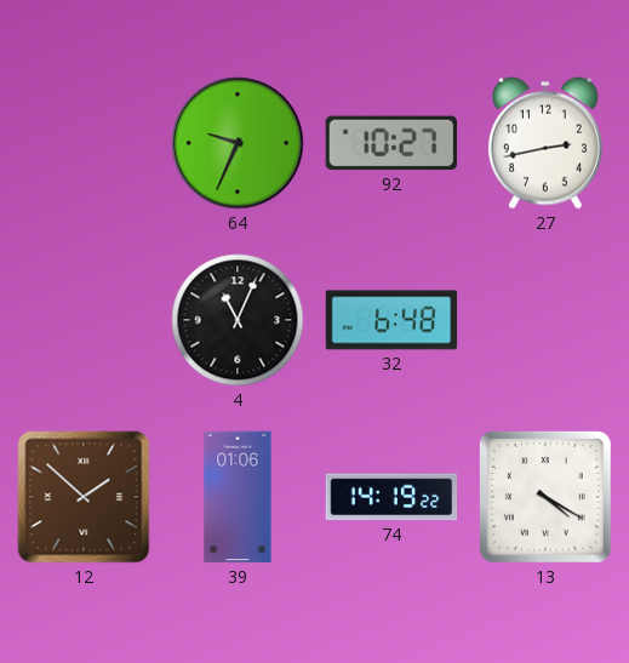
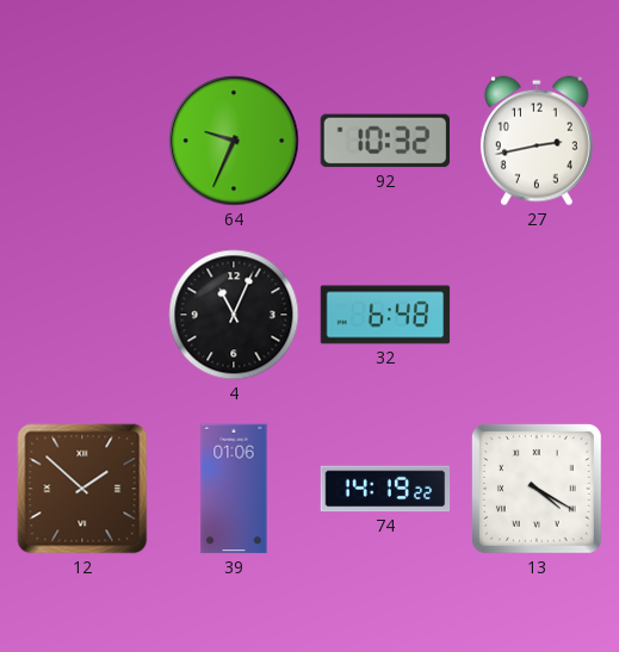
92: 10:27 -> 10:32 (384, 141)
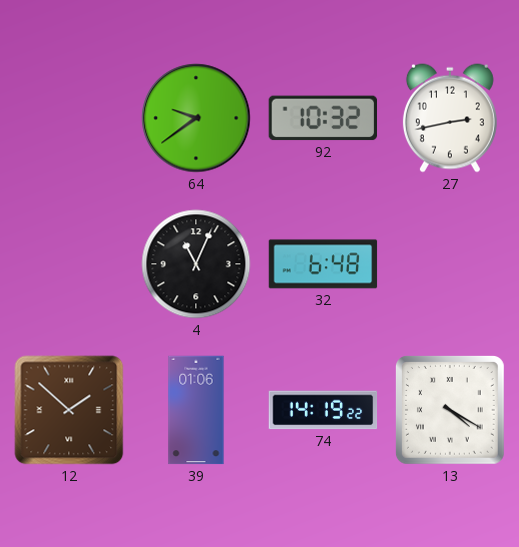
64: 9:34 -> 9:39 (196, 118)
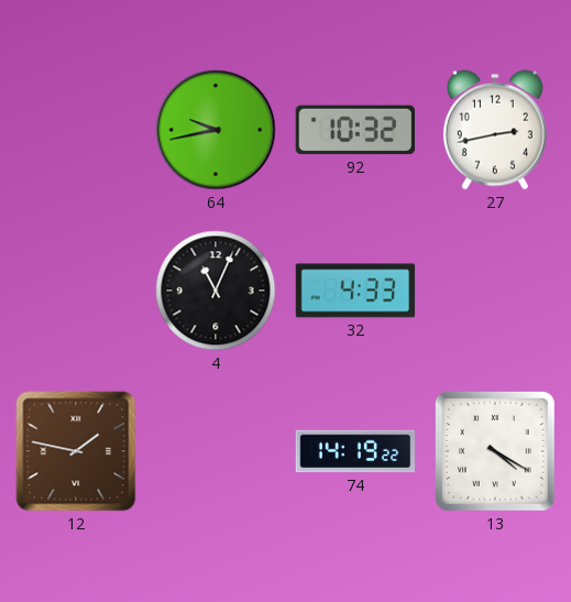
64: 9:39 -> 9:43 (216, 130)
32: 6:48 -> 4:33 (355, 291)
12: 1:52 -> 1:47 (76, 451)
39: 01:06 -> none (196, 410)
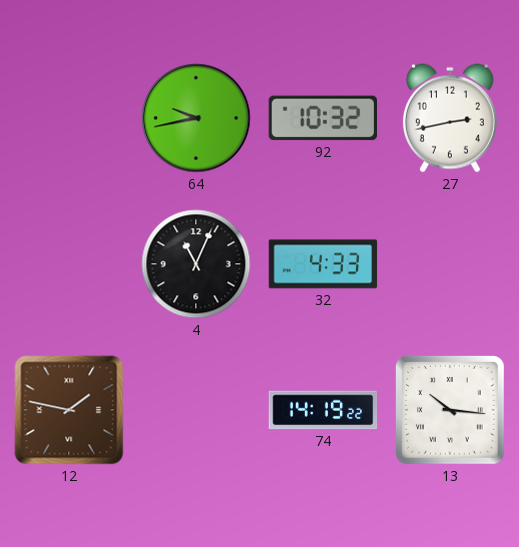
13: 4:20 -> 10:16 (451, 411)
